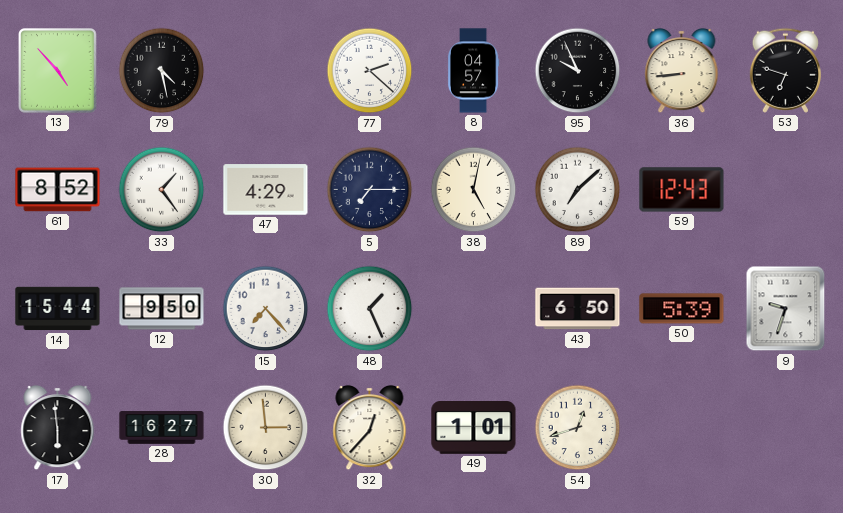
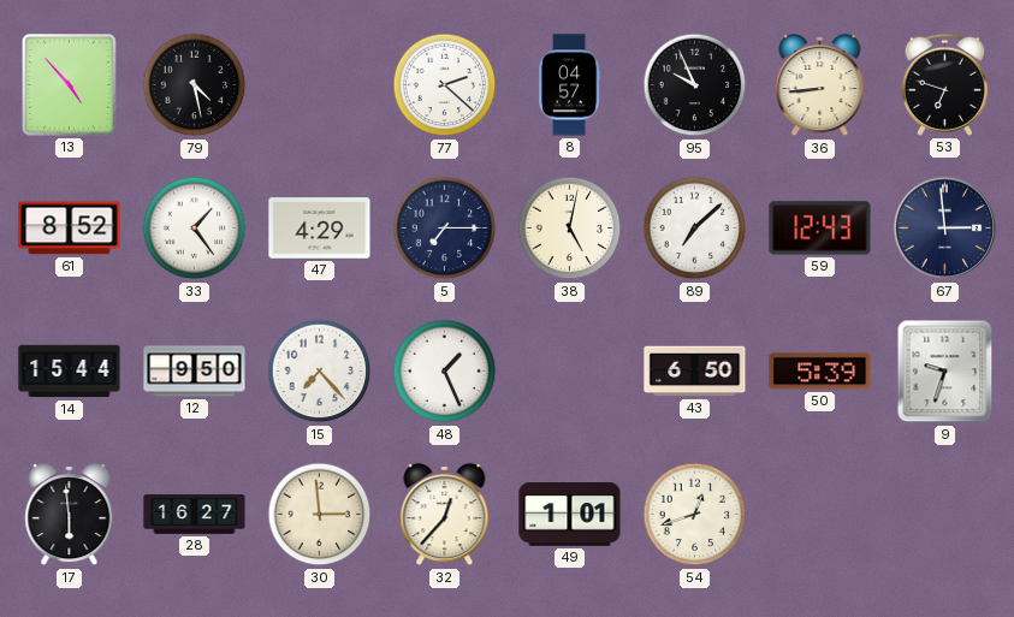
67: none -> 2:59 (945, 229)
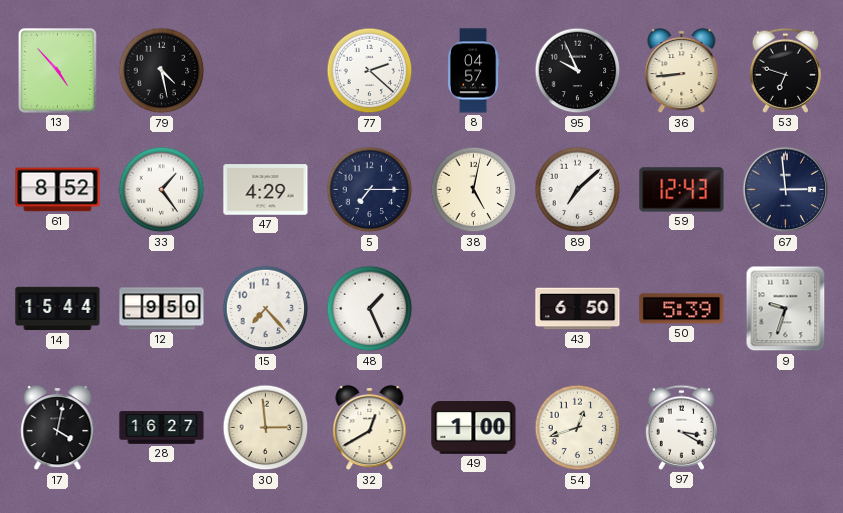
17: 5:59 -> 4:02 (58, 428)
32: 12:37 -> 12:40 (370, 428)
49: 1:01 -> 1:00 (474, 428)
97: none -> 3:20 (681, 427)
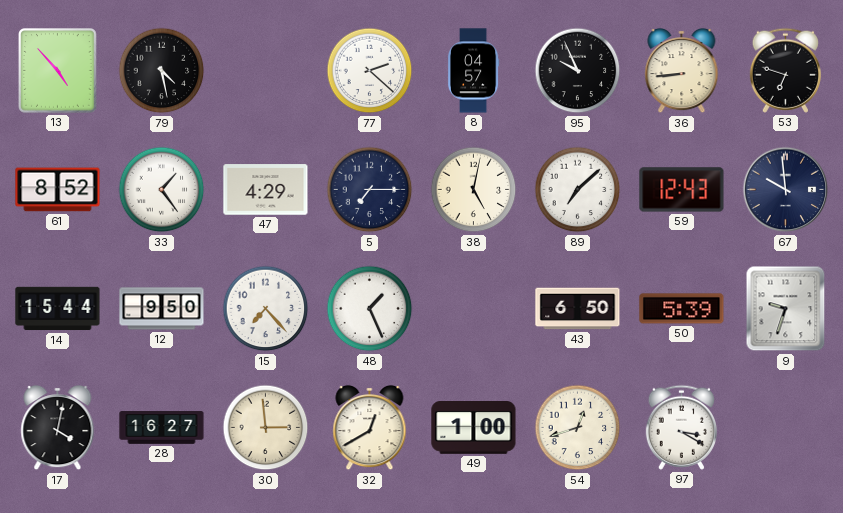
67: 2:59 -> 9:59 (786, 190)
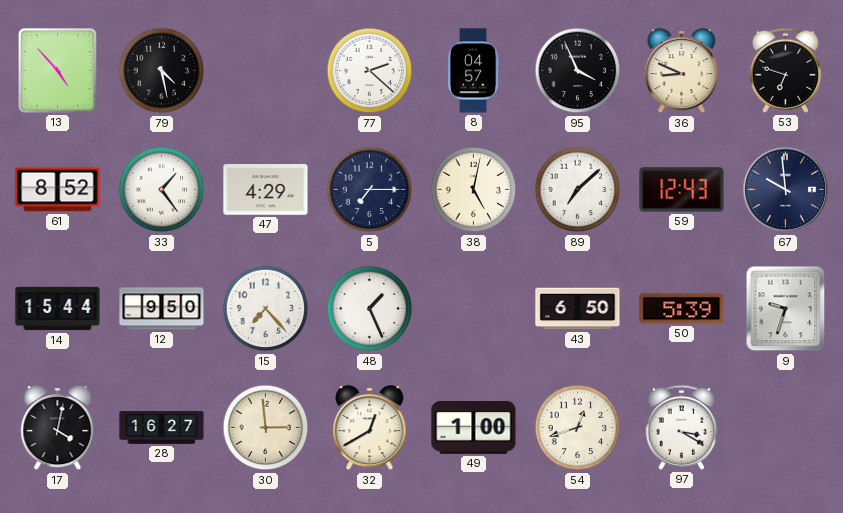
95: 9:56 -> 3:56 (578, 71)
36: 8:44 -> 8:49 (682, 71)
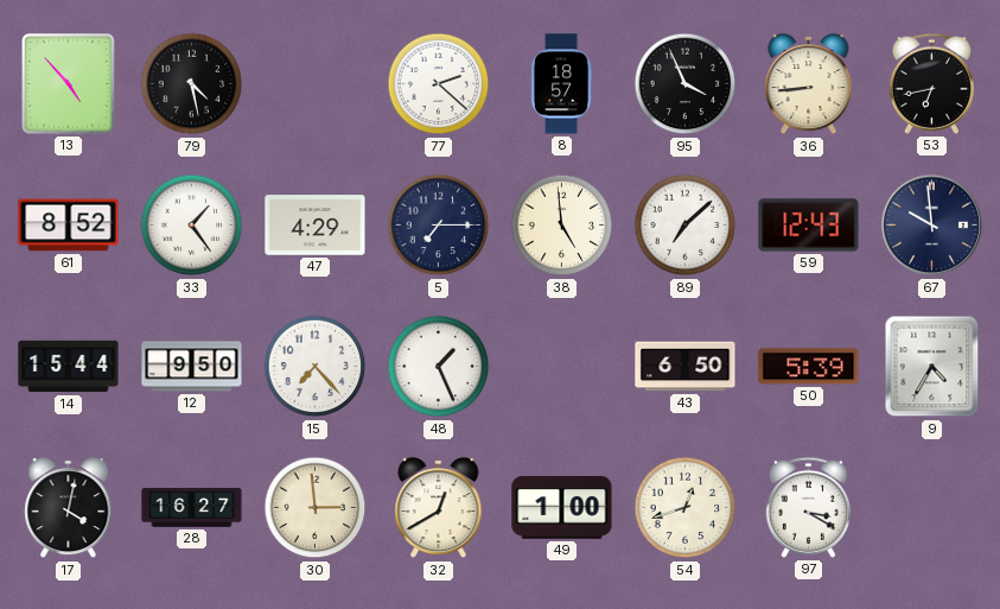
8: 04:57 -> 18:57 (561, 84)
36: 8:49 -> 8:44 (809, 84)
53: 6:48 -> 6:43 (931, 83)
38: 5:02 -> 4:59 (562, 226)
9: 9:33 -> 4:35 (932, 367)
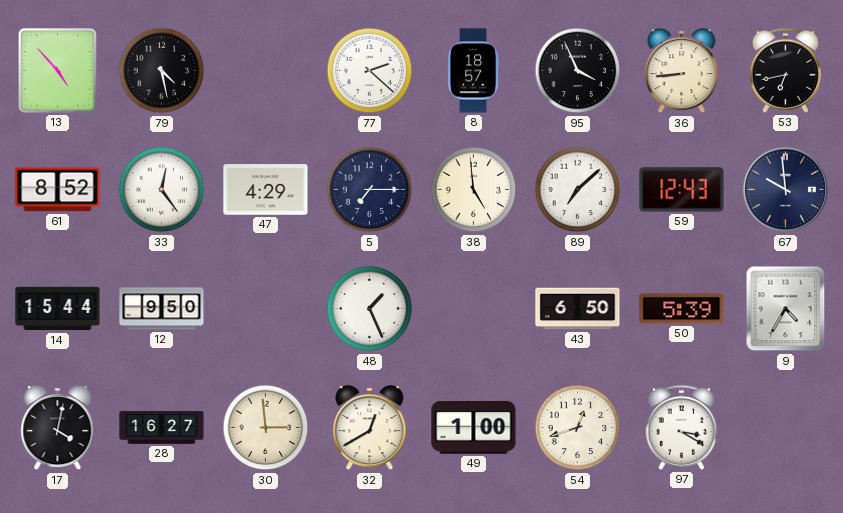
33: 1:24 -> 12:24 (162, 190)
15: 7:23 -> none (316, 367)
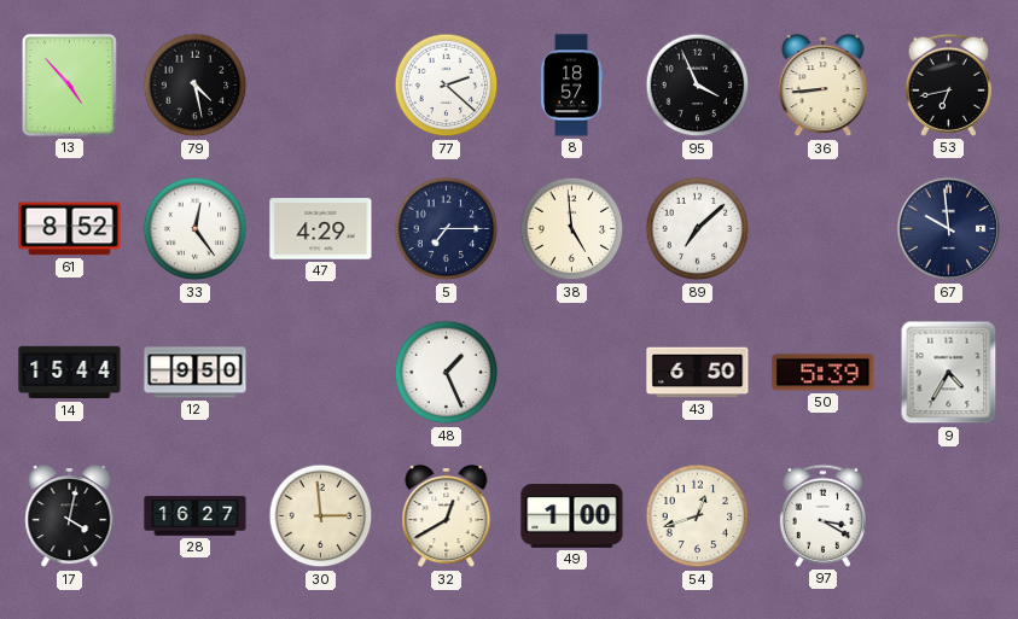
59: 12:43 -> none (682, 190)
